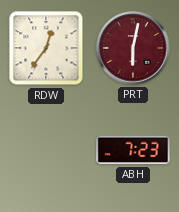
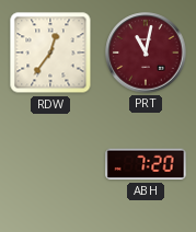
PRT: 6:02 -> 11:02 (146, 53)
ABH: 7:23 -> 7:20 (146, 164)
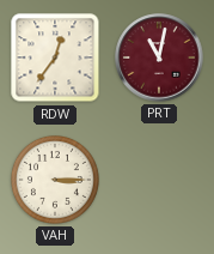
VAH: none -> 3:15 (55, 180)
ABH: 7:20 -> none (146, 164)
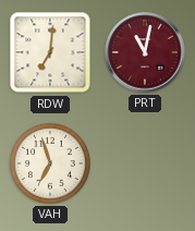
RDW: 12:36 -> 7:01 (50, 52)
VAH: 3:15 -> 6:57 (50, 163)
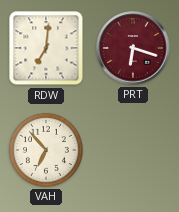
PRT: 11:02 -> 6:18 (133, 48)
VAH: 6:57 -> 6:53 (46, 150)
